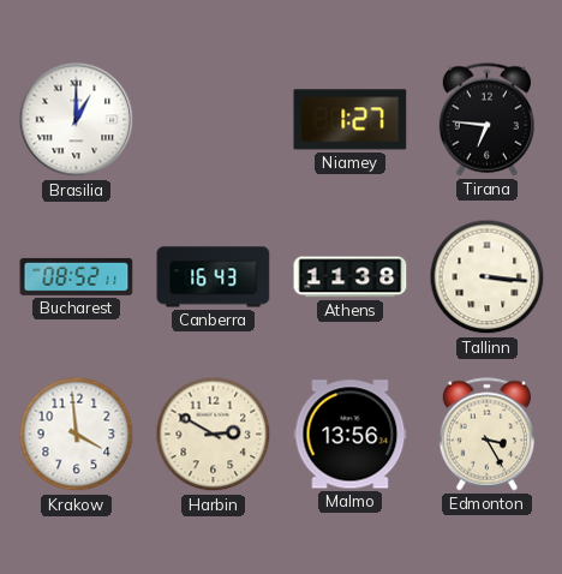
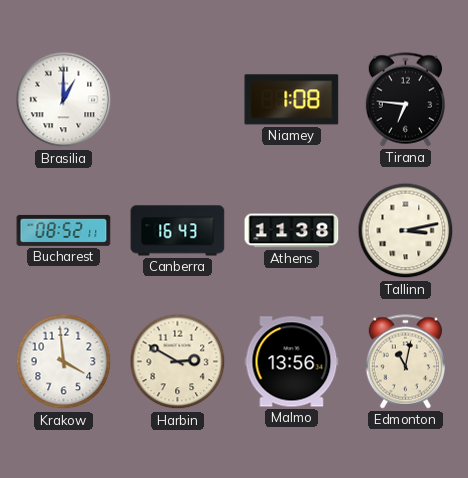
Niamey: 1:27 -> 1:08 (292, 100)
Tallinn: 3:16 -> 3:13 (406, 231)
Edmonton: 3:25 -> 11:02 (405, 362)
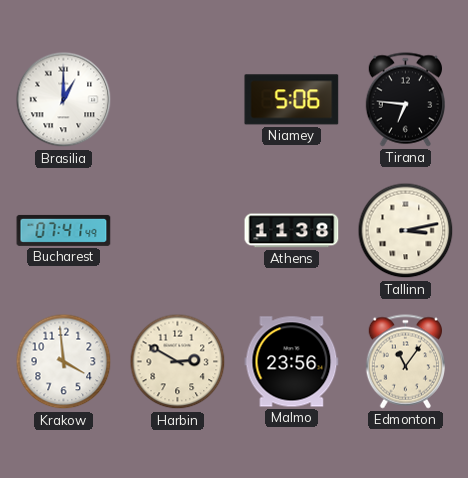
Niamey: 1:08 -> 5:06 (292, 100)
Bucharest: 08:52 -> 07:41 (64, 230)
Canberra: 16:43 -> none (178, 231)
Malmo: 13:56 -> 23:56 (292, 362)
Edmonton: 11:02 -> 11:06 (405, 362)
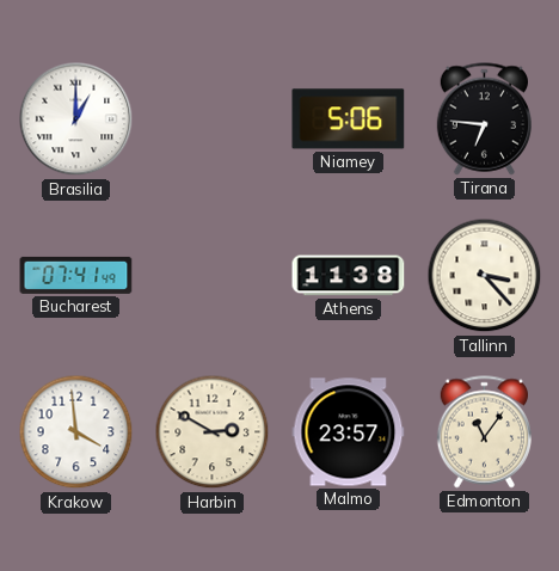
Tallinn: 3:13 -> 3:23 (485, 276)
Malmo: 23:56 -> 23:57 (349, 432)
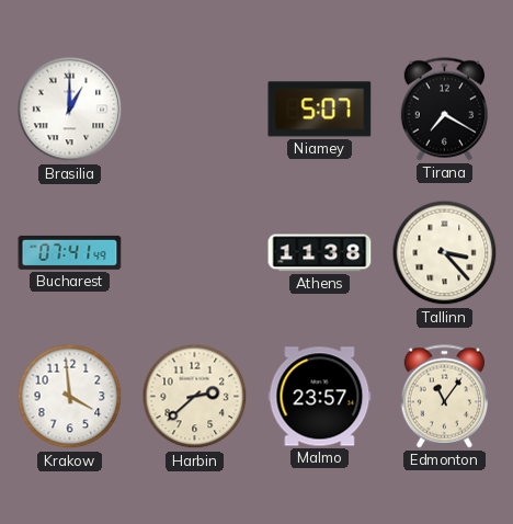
Niamey: 5:06 -> 5:07 (320, 110)
Tirana: 6:46 -> 7:20 (444, 110)
Harbin: 2:50 -> 2:38 (195, 397)
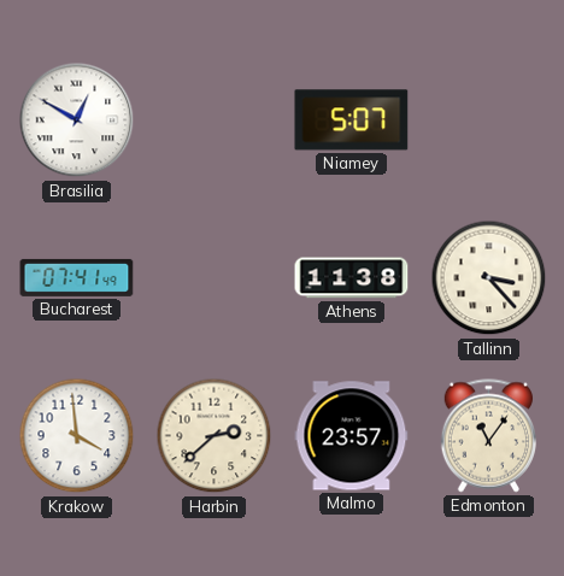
Brasilia: 1:00 -> 12:50 (77, 121)
Tirana: 7:20 -> none (444, 110)
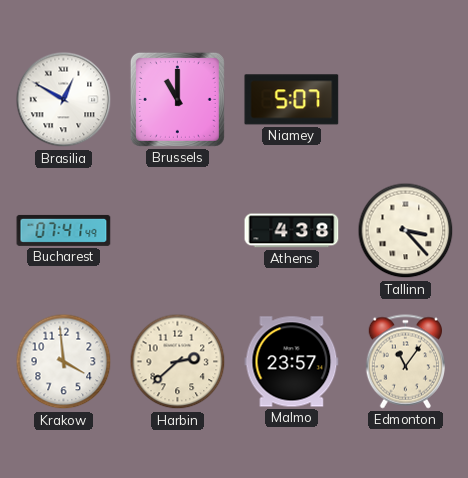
Brussels: none -> 11:00 (177, 99)
Athens: 11:38 -> 4:38 (292, 231)
